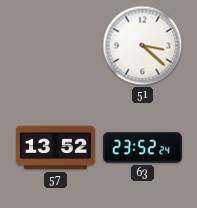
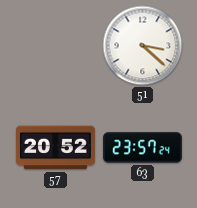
57: 13:52 -> 20:52 (56, 148)
63: 23:52 -> 23:57 (143, 148)
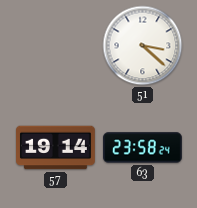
57: 20:52 -> 19:14 (56, 148)
63: 23:57 -> 23:58 (143, 148)
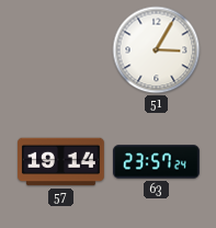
51: 3:22 -> 3:05 (157, 50)
63: 23:58 -> 23:57 (157, 162)
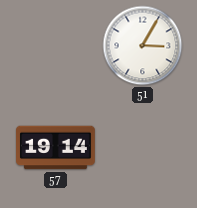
63: 23:57 -> none (157, 162)
